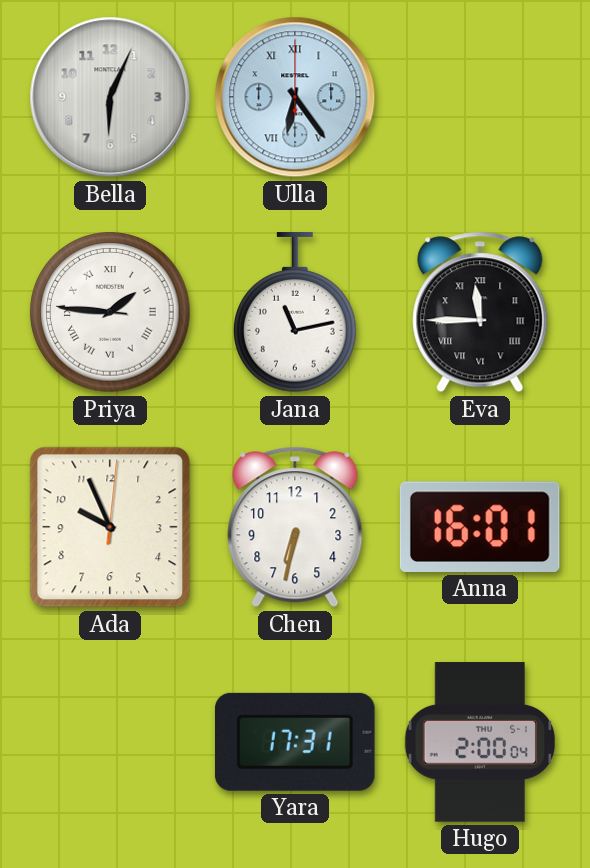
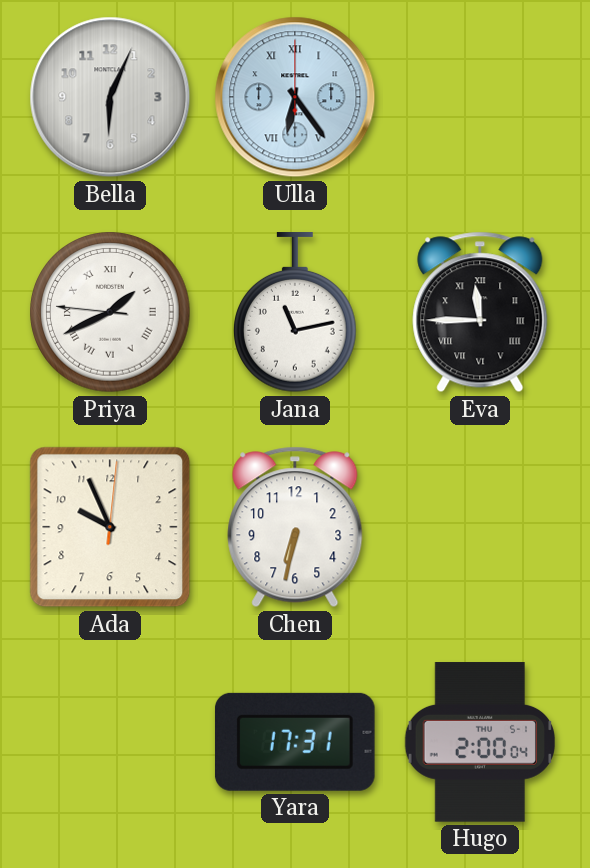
Priya: 1:45 -> 1:40 (110, 312)
Anna: 16:01 -> none (480, 527)
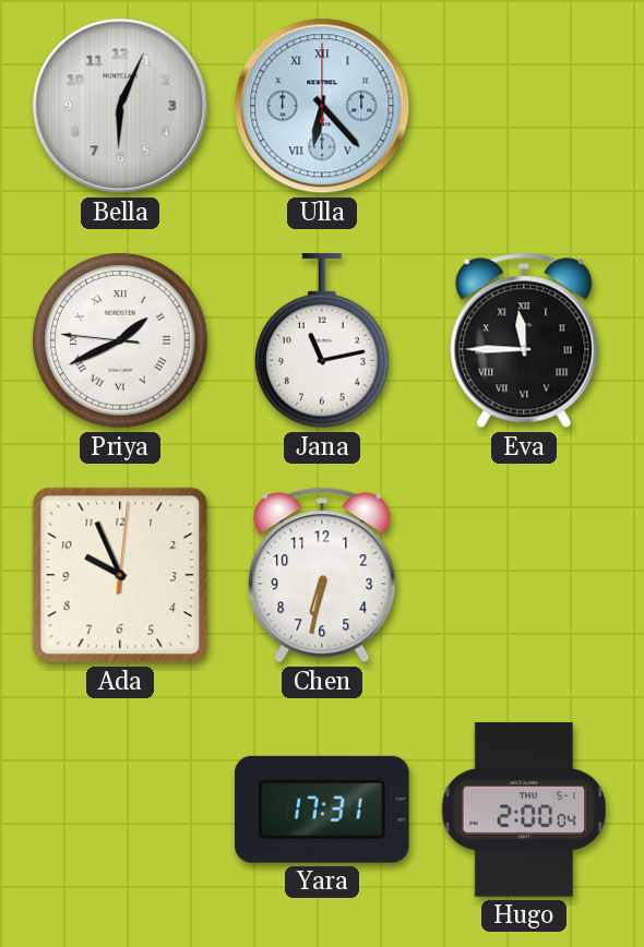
Ulla: 6:24 -> 6:23 (322, 106)
